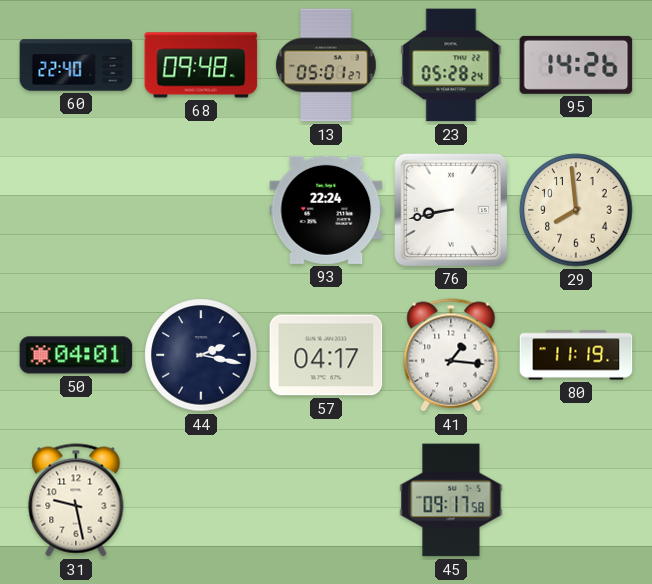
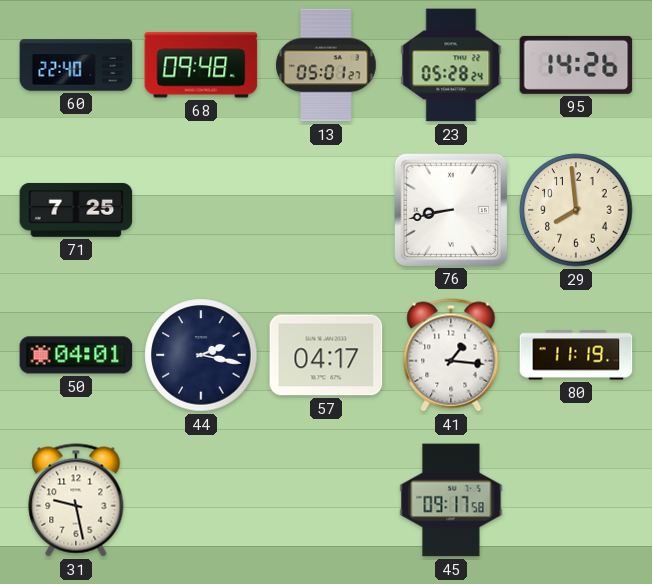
71: none -> 7:25 (76, 210)
93: 22:24 -> none (326, 210)
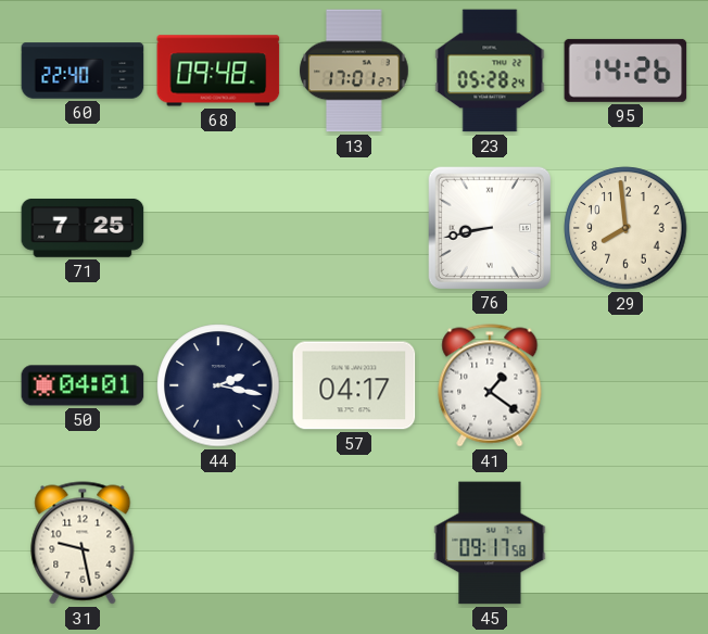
13: 05:01 -> 17:01 (354, 71)
41: 1:16 -> 1:21 (490, 385)
80: 11:19 -> none (576, 355)
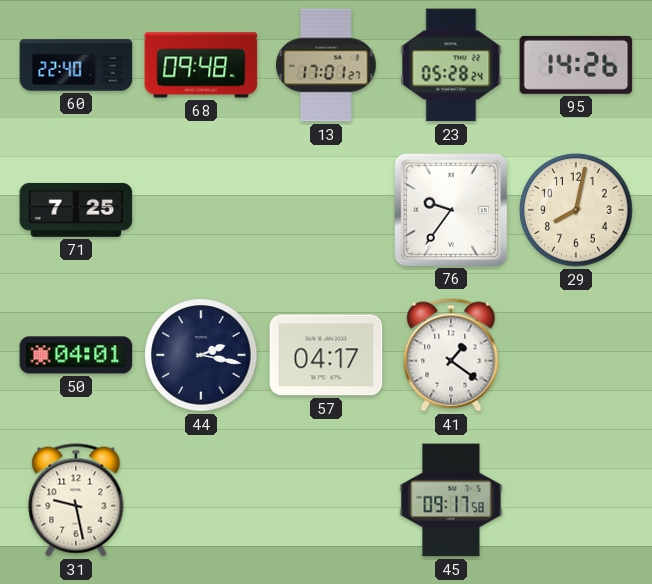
76: 8:43 -> 9:36 (450, 209)
29: 7:59 -> 8:02 (576, 210)
